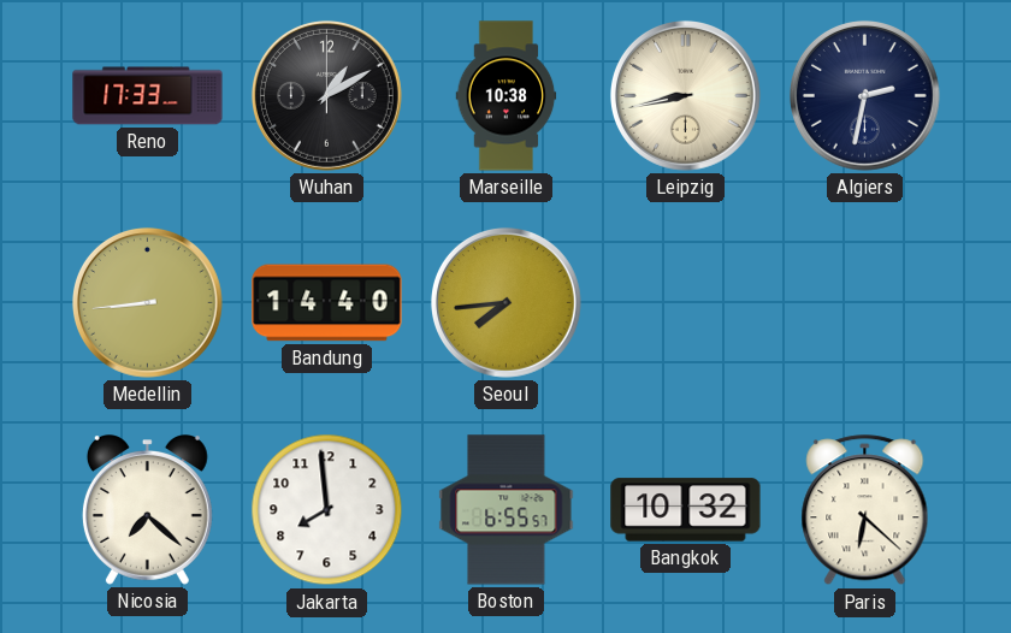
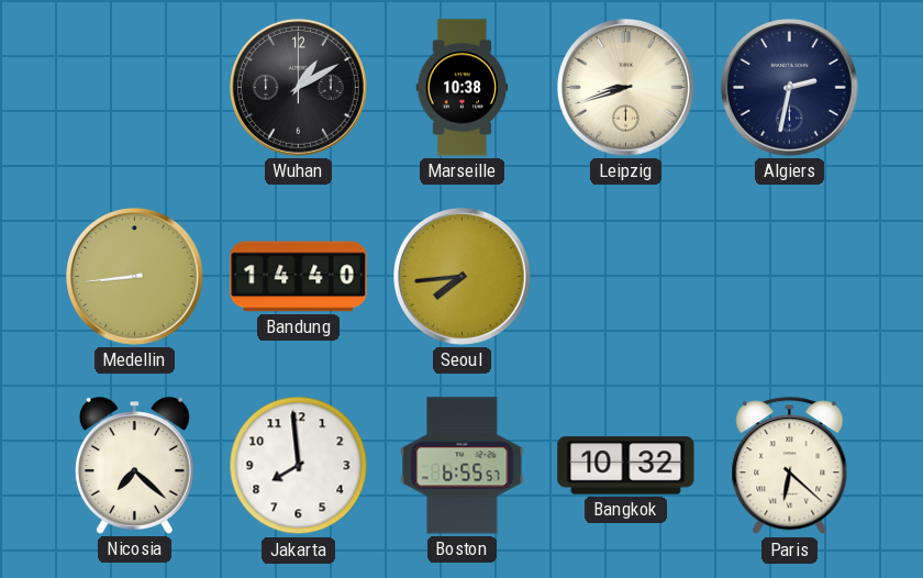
Reno: 17:33 -> none (148, 96)
Leipzig: 8:43 -> 8:42 (625, 87)
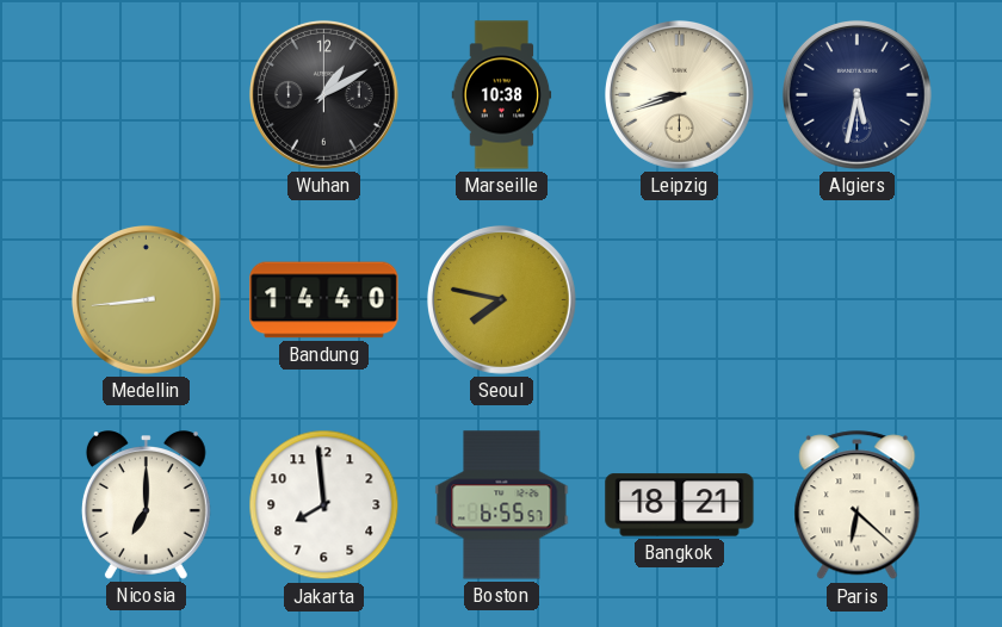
Algiers: 2:32 -> 5:32 (856, 94)
Seoul: 7:44 -> 7:47 (501, 299)
Nicosia: 7:22 -> 7:00 (146, 505)
Bangkok: 10:32 -> 18:21 (680, 505)
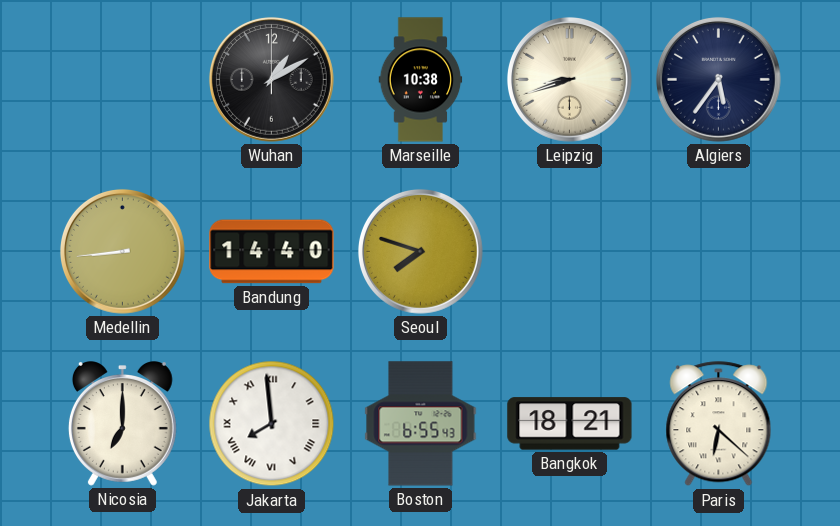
Algiers: 5:32 -> 5:36 (718, 79)
Seoul: 7:47 -> 7:48 (420, 251)
Jakarta numerals: Arabic -> Roman (272, 424)
Boston: 6:55:57 -> 6:55:43 (421, 424)
